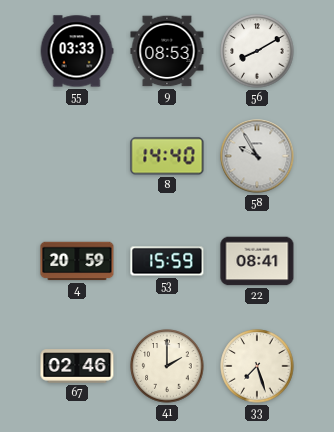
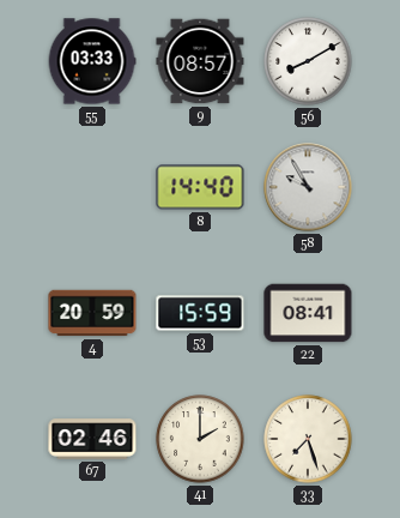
9: 08:53 -> 08:57 (200, 61)
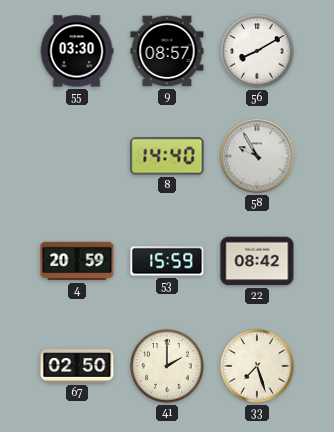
55: 03:33 -> 03:30 (77, 51)
22: 08:41 -> 08:42 (257, 261)
67: 02:46 -> 02:50 (77, 366)
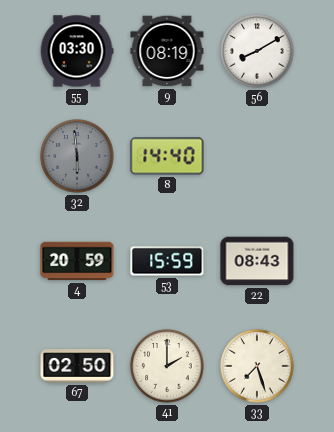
9: 08:57 -> 08:19 (167, 51)
32: none -> 5:59 (77, 156)
58: 9:55 -> none (257, 156)
22: 08:42 -> 08:43 (257, 261)
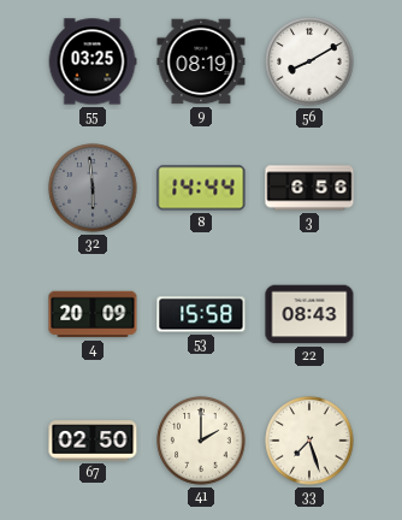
55: 03:30 -> 03:25 (93, 61)
8: 14:40 -> 14:44 (201, 188)
3: none -> 6:56 (309, 188)
4: 20:59 -> 20:09 (93, 314)
53: 15:59 -> 15:58 (201, 314)
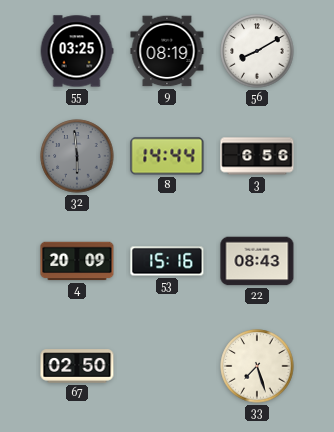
53: 15:58 -> 15:16 (167, 261)
41: 2:00 -> none (201, 441)
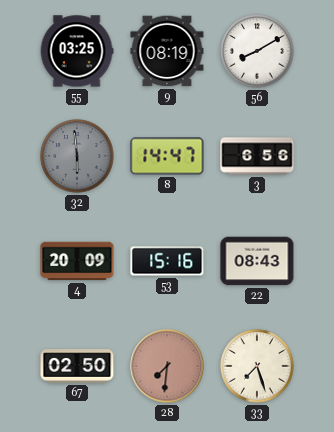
8: 14:44 -> 14:47 (167, 156)
28: none -> 7:31 (167, 366)
